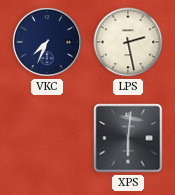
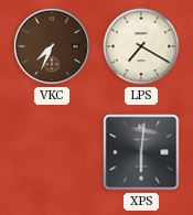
VKC dial: navy -> brown (52, 46)
LPS: 2:28 -> 7:20 (141, 46)
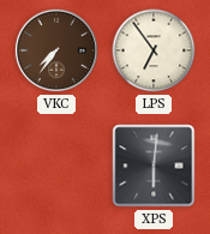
VKC: 7:34 -> 7:36 (56, 50)
LPS: 7:20 -> 6:54 (154, 50)
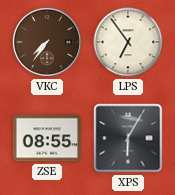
ZSE: none -> 08:55 (47, 138)
XPS: 6:01 -> 6:05 (128, 138)
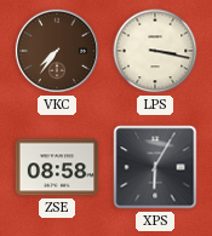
LPS: 6:54 -> 3:17 (155, 51)
ZSE: 08:55 -> 08:58 (57, 167)
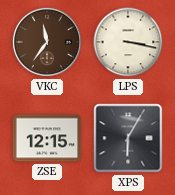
VKC: 7:36 -> 11:36 (47, 42)
ZSE: 08:58 -> 12:15 (47, 138)
